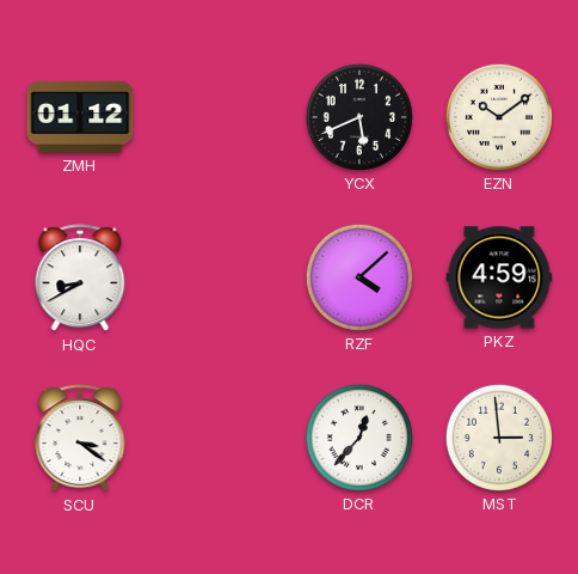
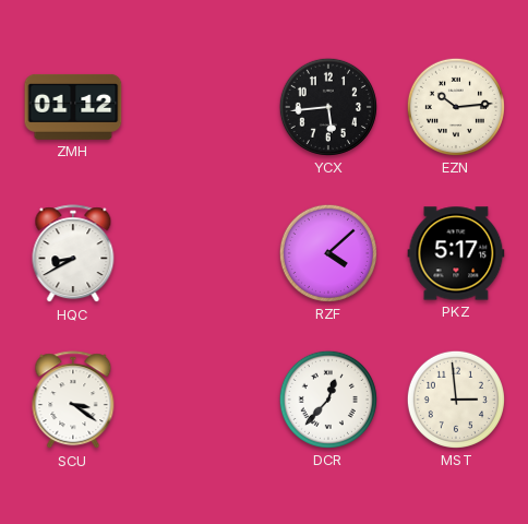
YCX: 5:41 -> 5:44 (328, 107)
EZN: 10:09 -> 10:14 (456, 107)
PKZ: 4:59 -> 5:17 (456, 253)
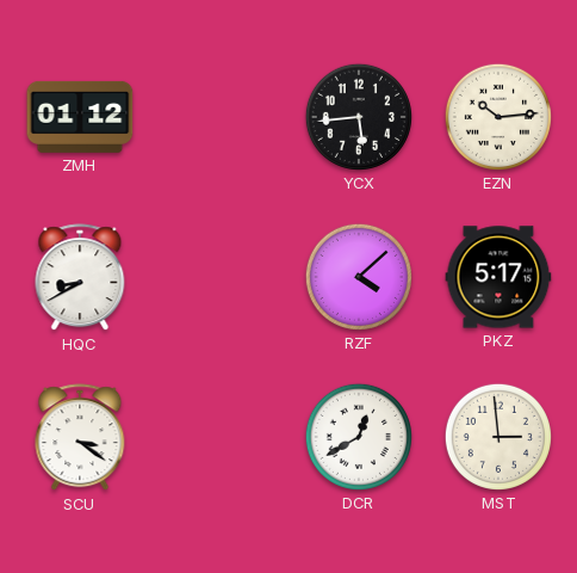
DCR: 12:37 -> 12:40 (359, 437)
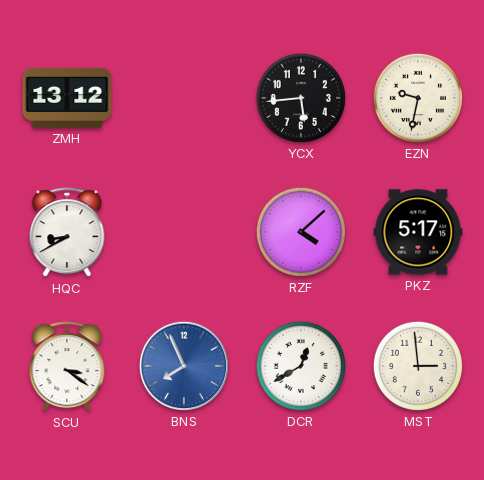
ZMH: 01:12 -> 13:12 (67, 98)
EZN: 10:14 -> 9:32 (418, 98)
BNS: none -> 7:56 (184, 366)
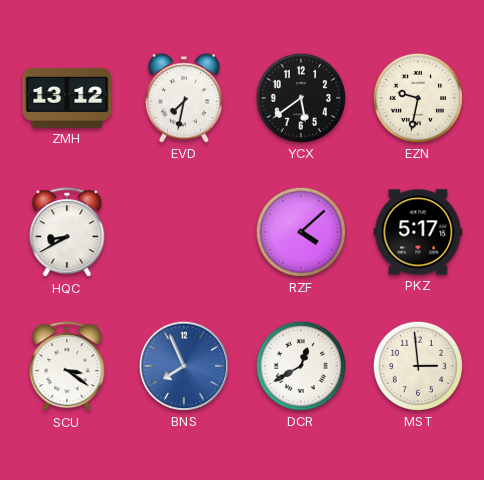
EVD: none -> 7:32 (184, 98)
YCX: 5:44 -> 5:39 (301, 98)
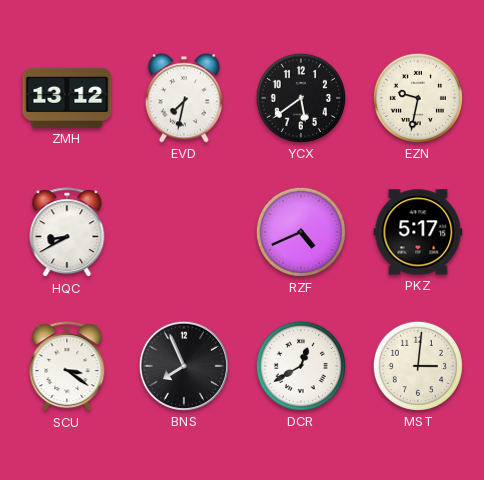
RZF: 4:08 -> 4:41 (301, 232)
BNS dial: blue -> black (184, 366)
MST: 2:59 -> 3:01 (418, 366)
